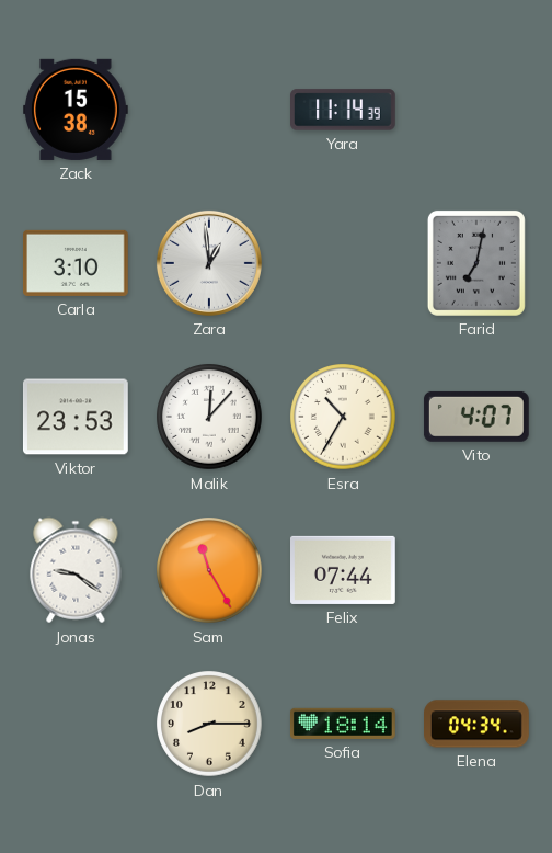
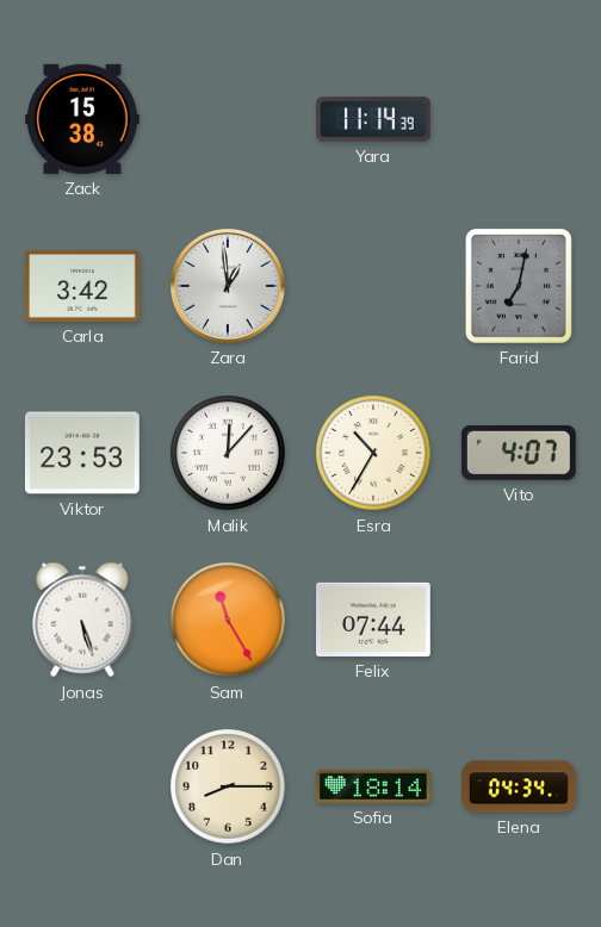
Carla: 3:10 -> 3:42 (83, 286)
Jonas: 9:21 -> 5:27 (82, 620)
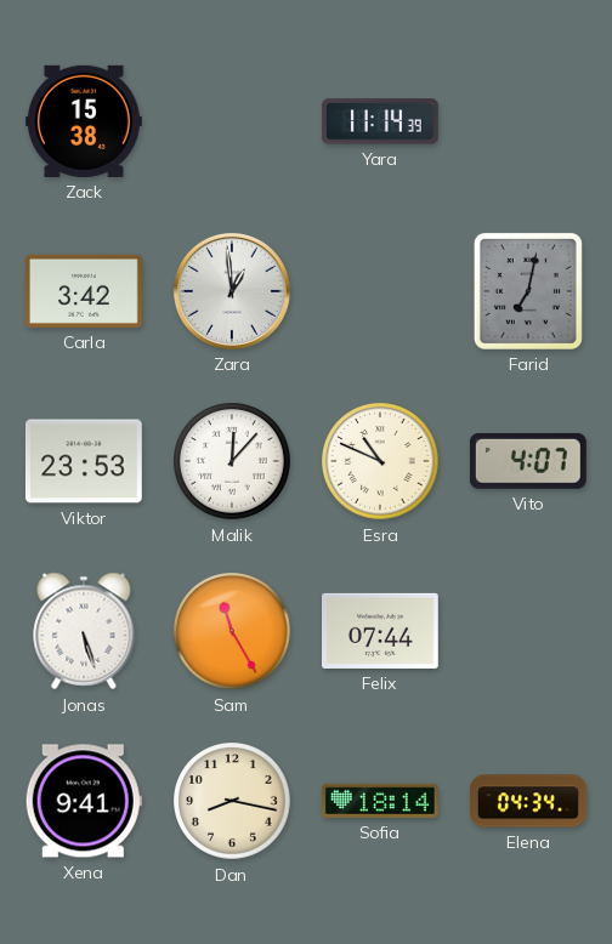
Esra: 10:35 -> 10:49 (380, 461)
Xena: none -> 9:41 (84, 801)
Dan: 8:15 -> 8:17 (232, 801)
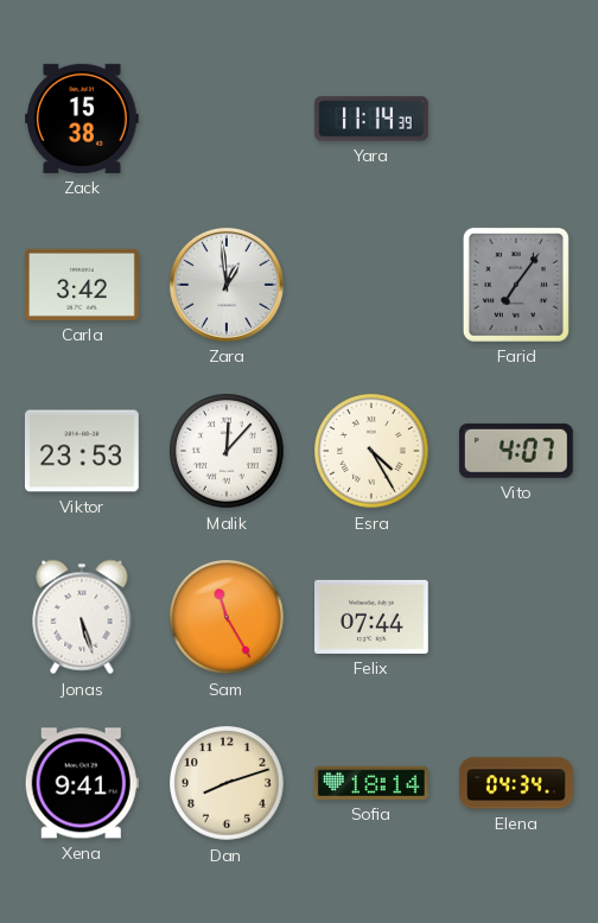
Farid: 7:02 -> 7:06 (516, 285)
Esra: 10:49 -> 4:25 (371, 451)
Dan: 8:17 -> 8:12 (227, 783)
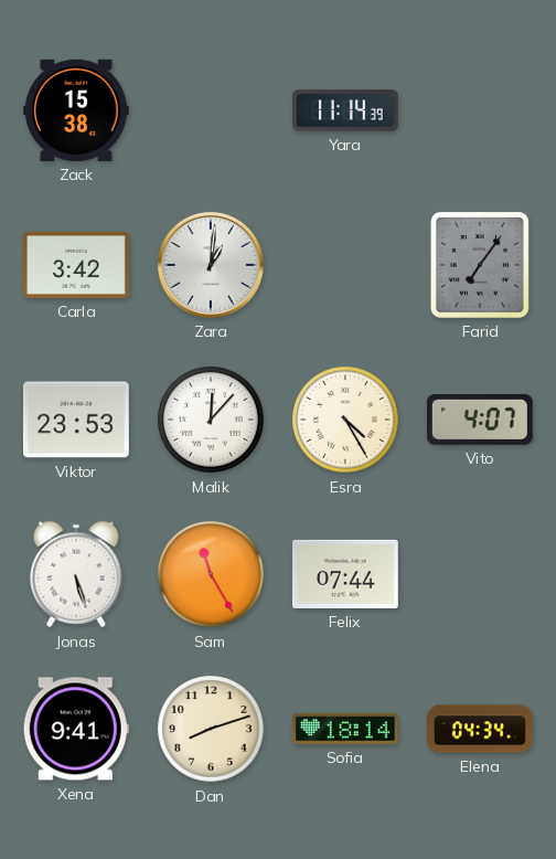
Zara: 12:59 -> 1:01 (211, 265)
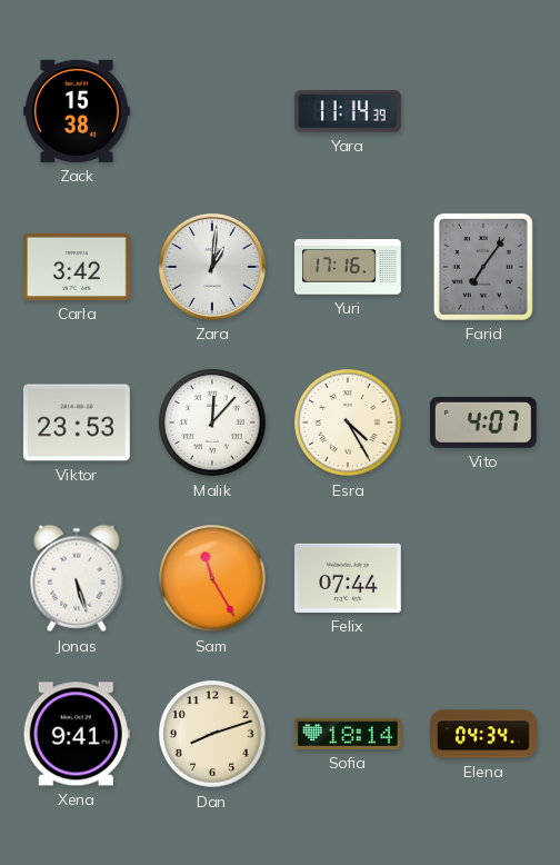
Yuri: none -> 17:16 (349, 267)
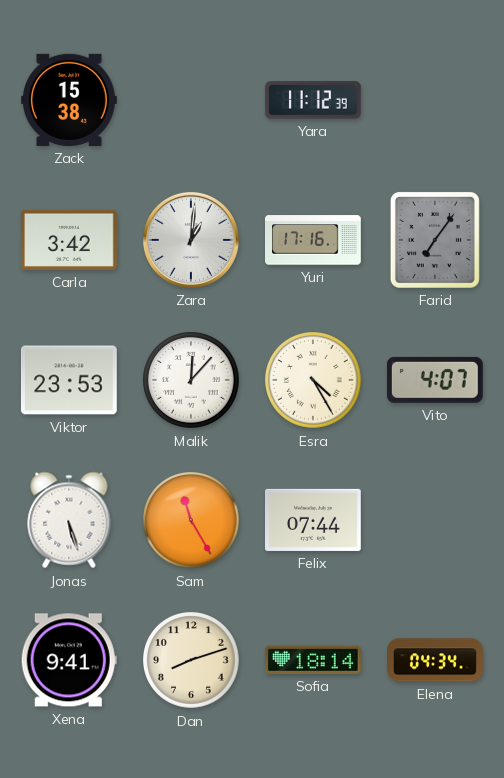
Yara: 11:14 -> 11:12 (314, 100)
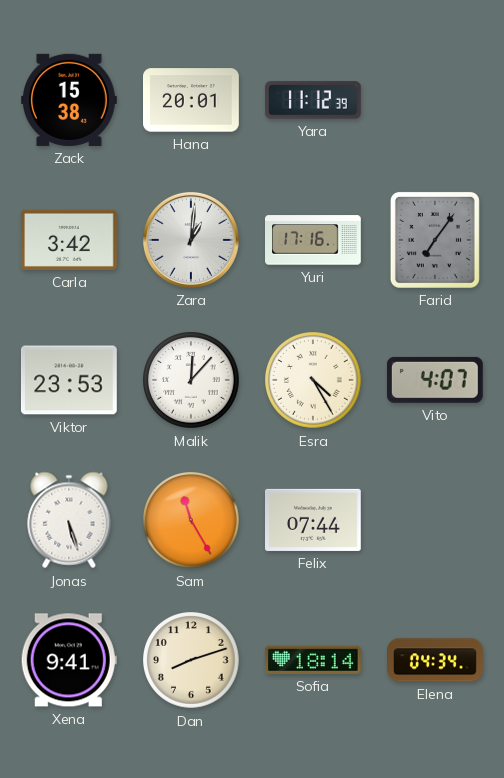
Hana: none -> 20:01 (192, 100)
